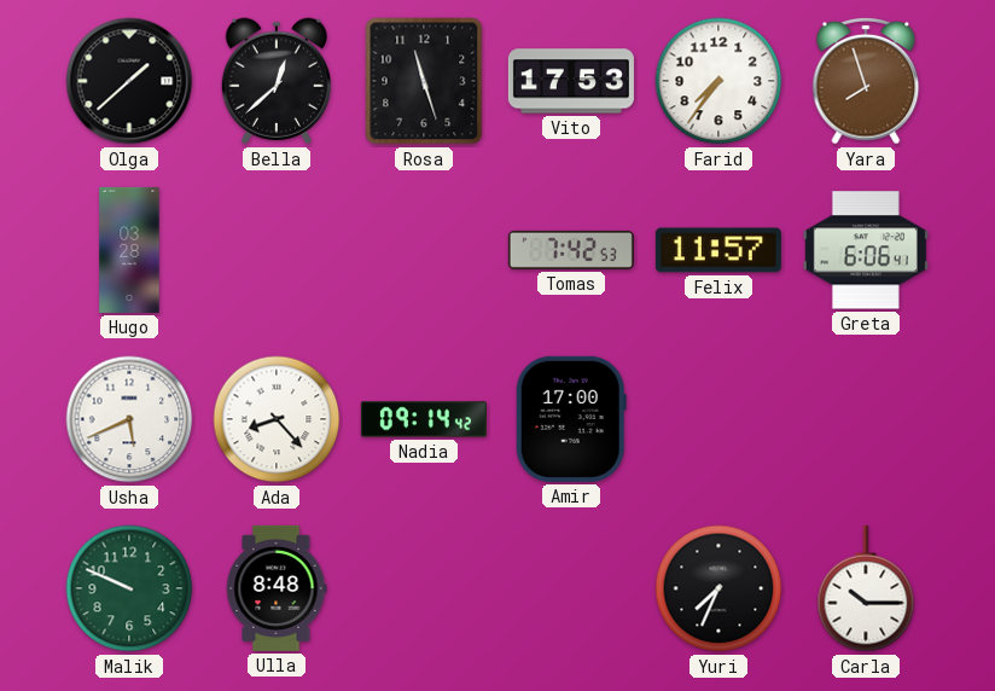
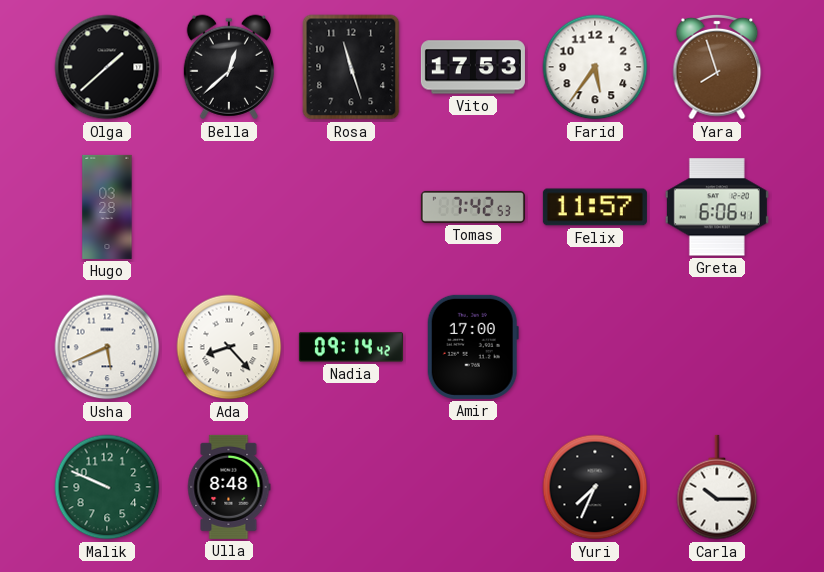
Farid: 7:36 -> 5:36 (595, 67)
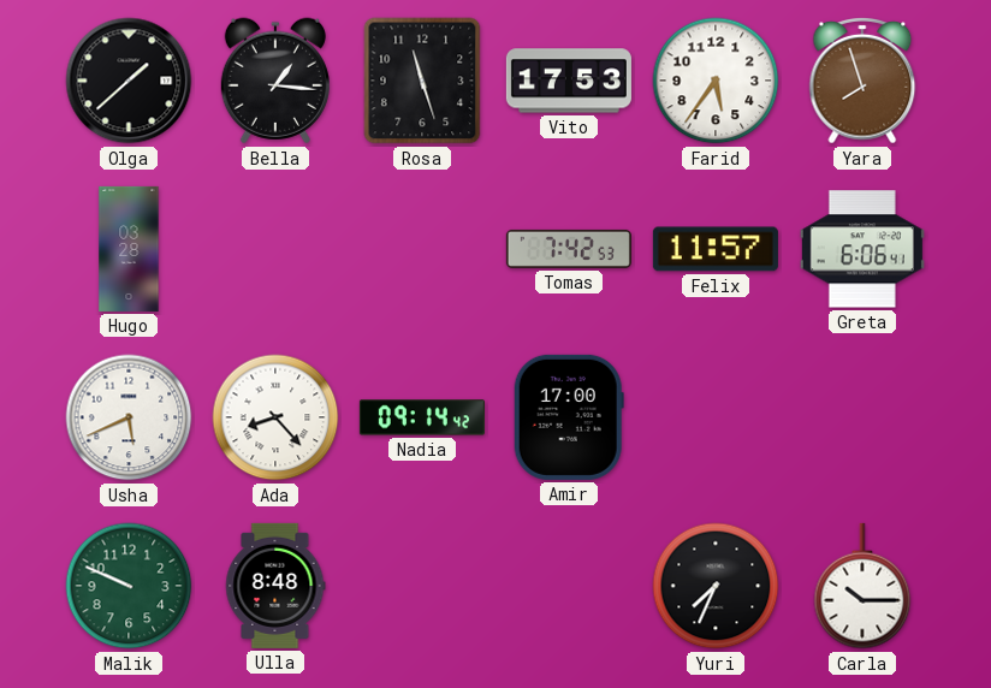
Bella: 12:38 -> 1:16 (275, 81)
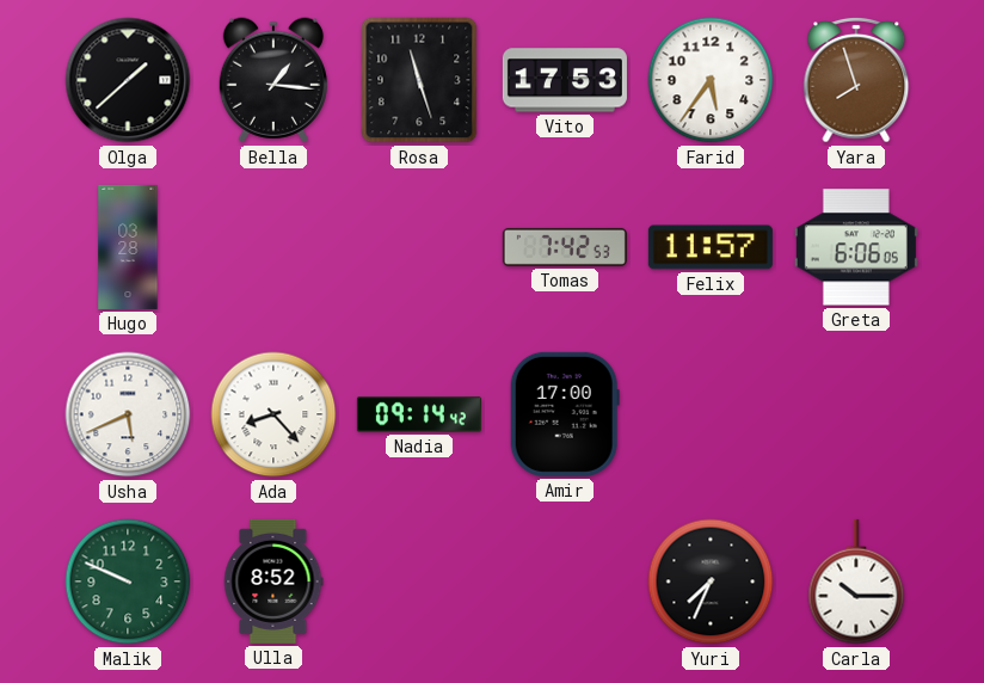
Greta: 6:06:41 -> 6:06:05 (856, 247)
Ulla: 8:48 -> 8:52 (273, 582)
